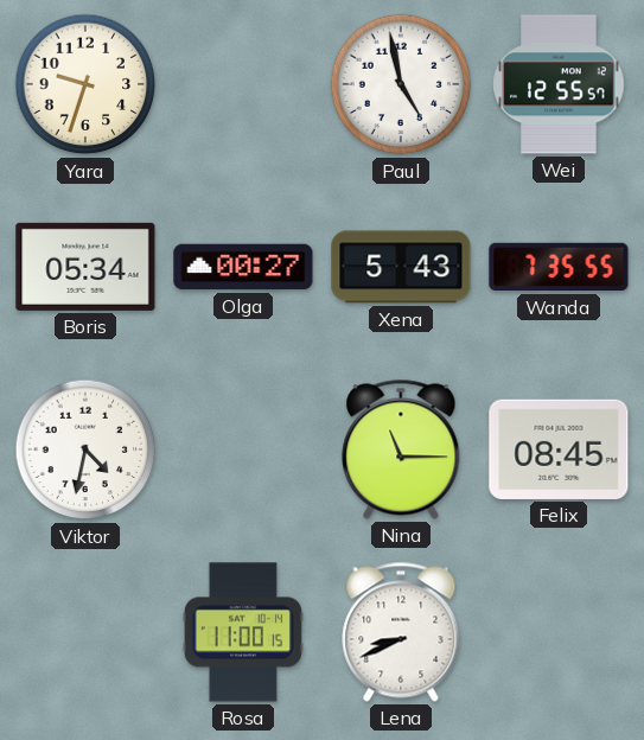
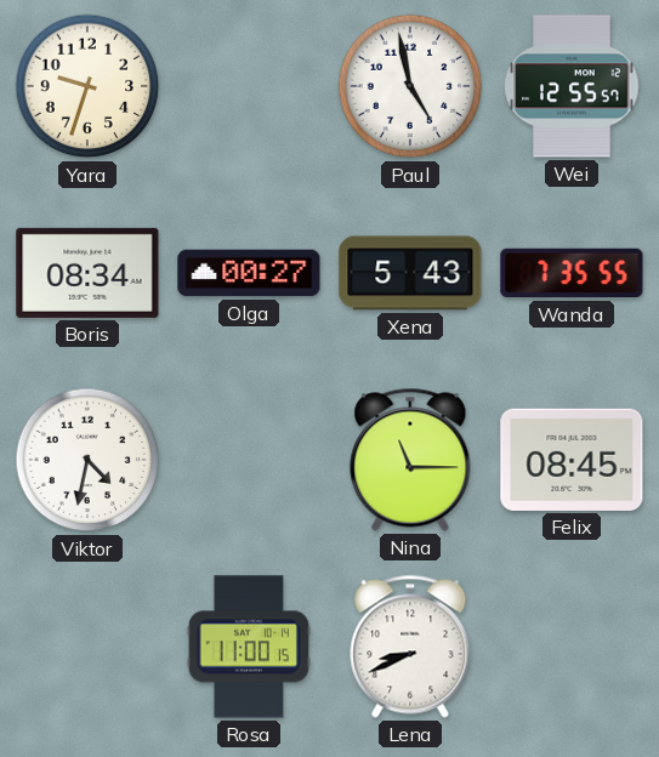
Boris: 05:34 -> 08:34 (87, 273)
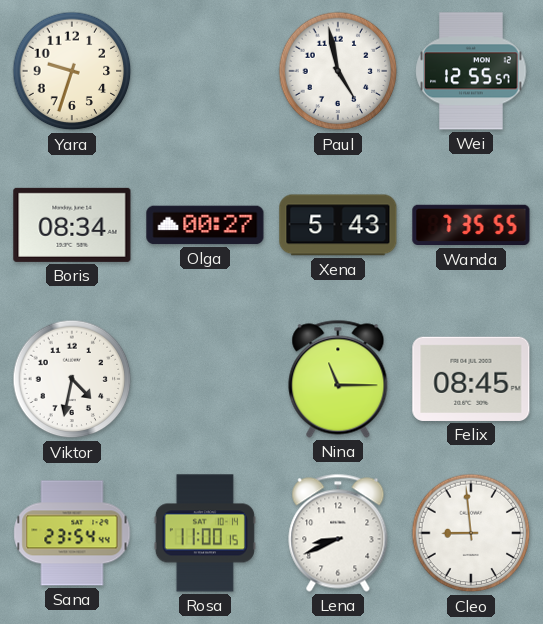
Sana: none -> 23:54 (72, 533)
Cleo: none -> 8:59 (471, 533)
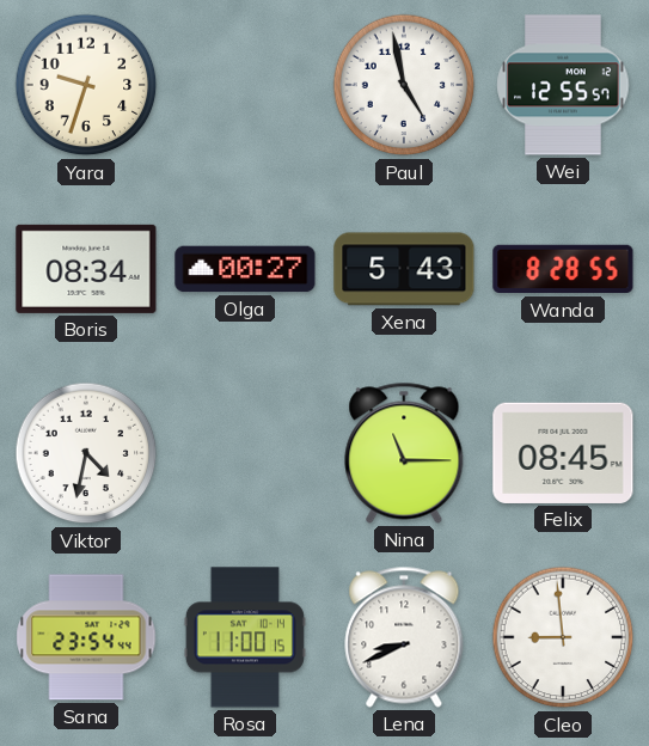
Wanda: 7:35 -> 8:28 (563, 269)
